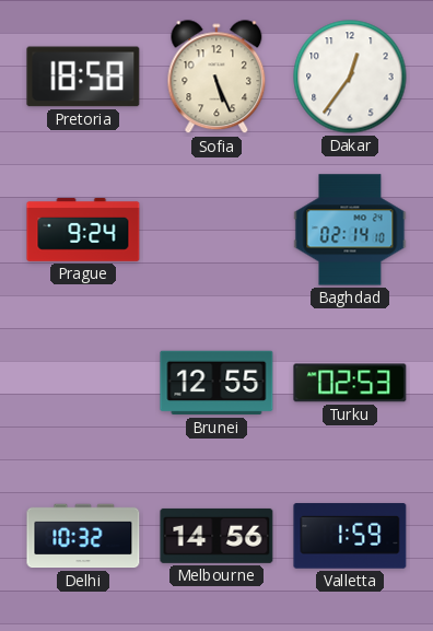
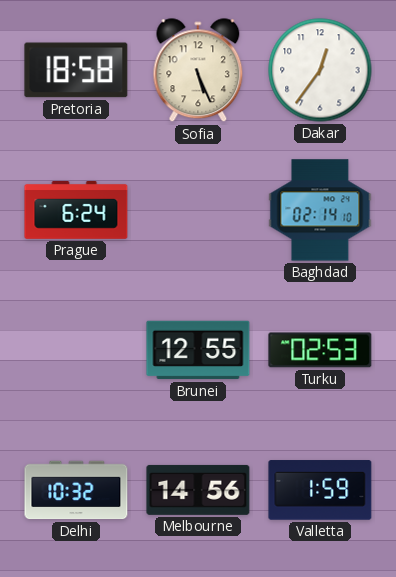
Prague: 9:24 -> 6:24 (76, 211)
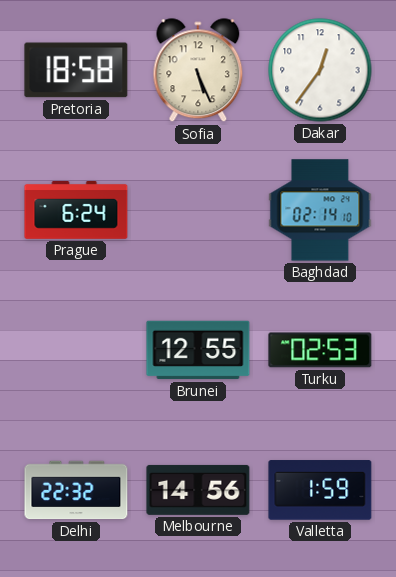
Delhi: 10:32 -> 22:32 (76, 490)
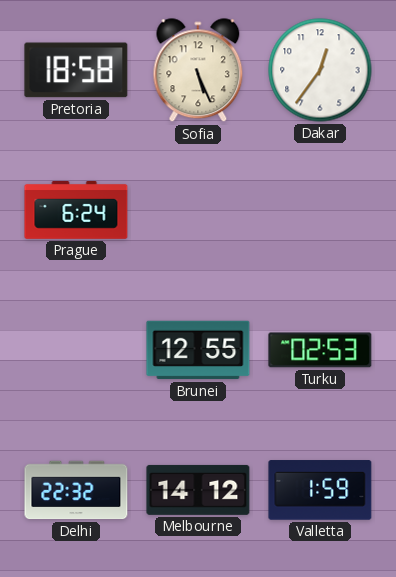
Baghdad: 02:14 -> none (320, 210)
Melbourne: 14:56 -> 14:12 (198, 490)
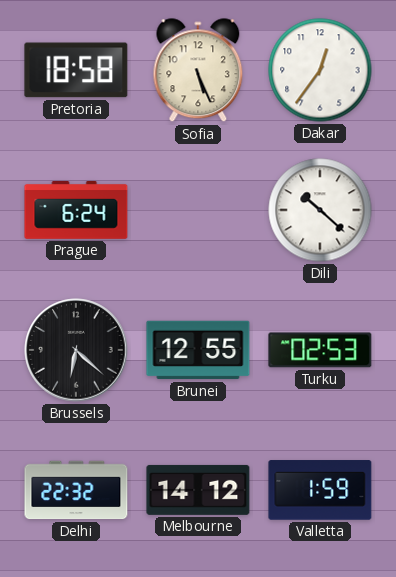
Dili: none -> 10:22 (320, 210)
Brussels: none -> 6:22 (76, 350)
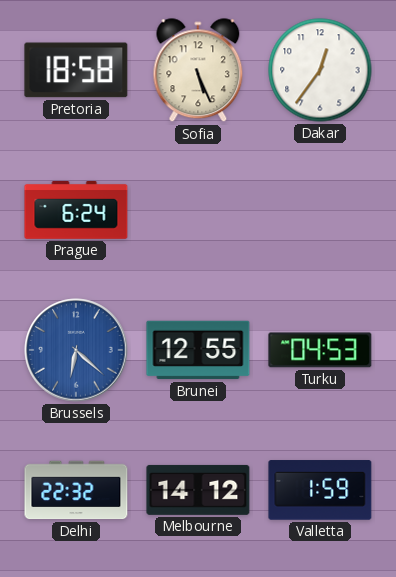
Dili: 10:22 -> none (320, 210)
Brussels dial: black -> blue (76, 350)
Turku: 02:53 -> 04:53 (320, 350)
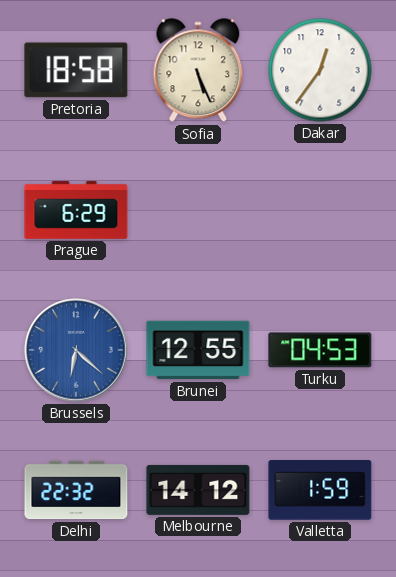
Prague: 6:24 -> 6:29 (76, 211)
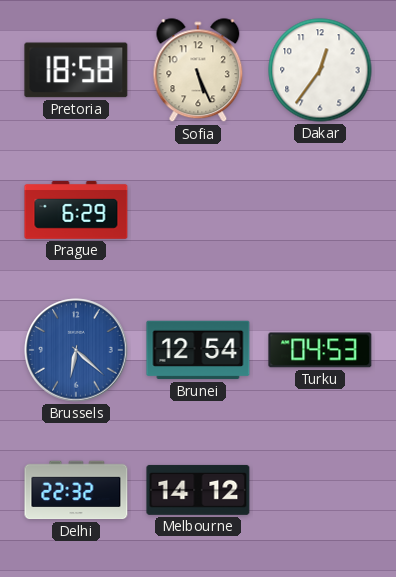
Brunei: 12:55 -> 12:54 (198, 350)
Valletta: 1:59 -> none (320, 490)
